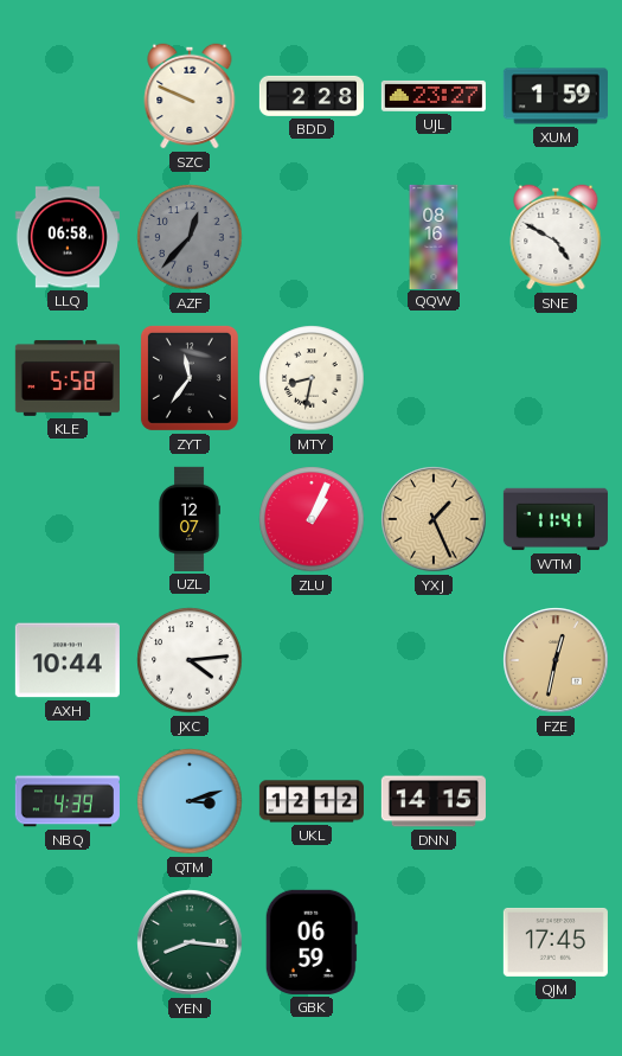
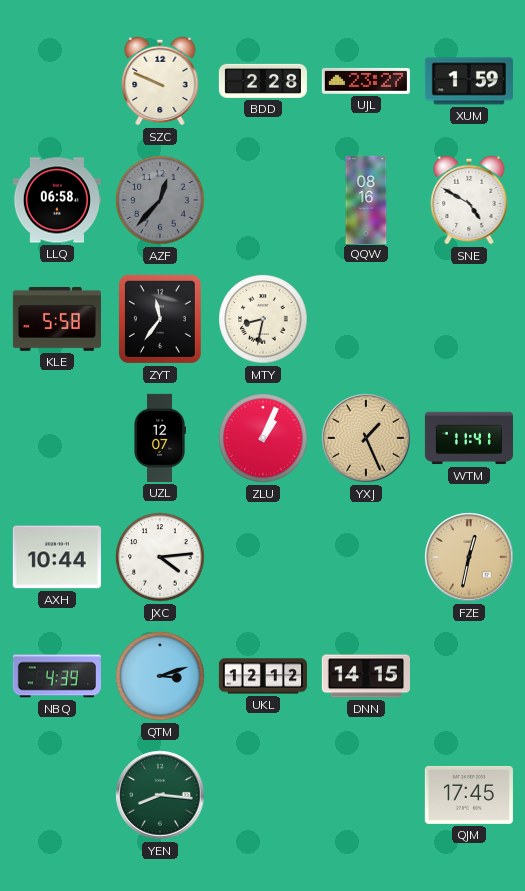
GBK: 06:59 -> none (312, 942)
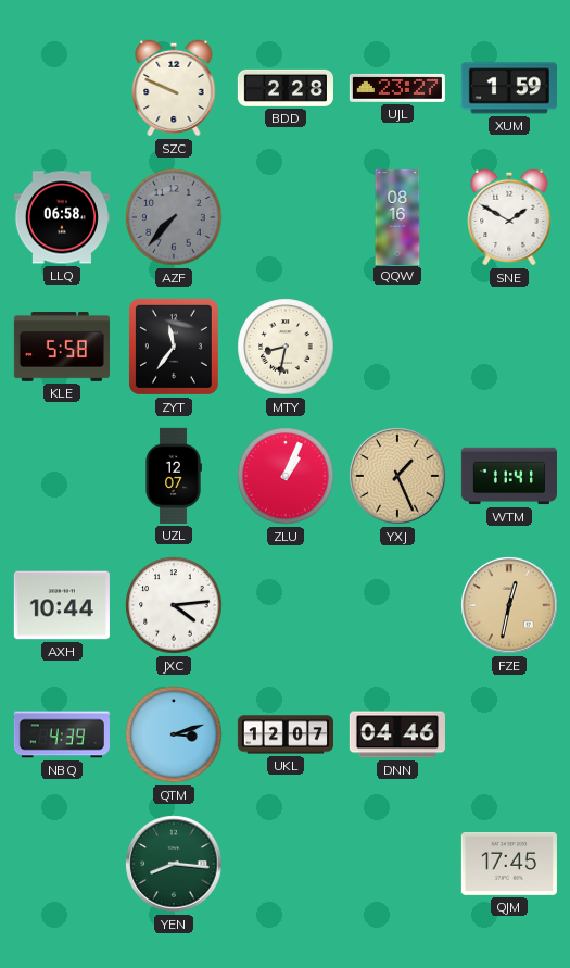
AZF: 12:37 -> 7:37 (174, 217)
SNE: 4:50 -> 1:50 (509, 217)
UKL: 12:12 -> 12:07 (286, 734)
DNN: 14:15 -> 04:46 (397, 734)
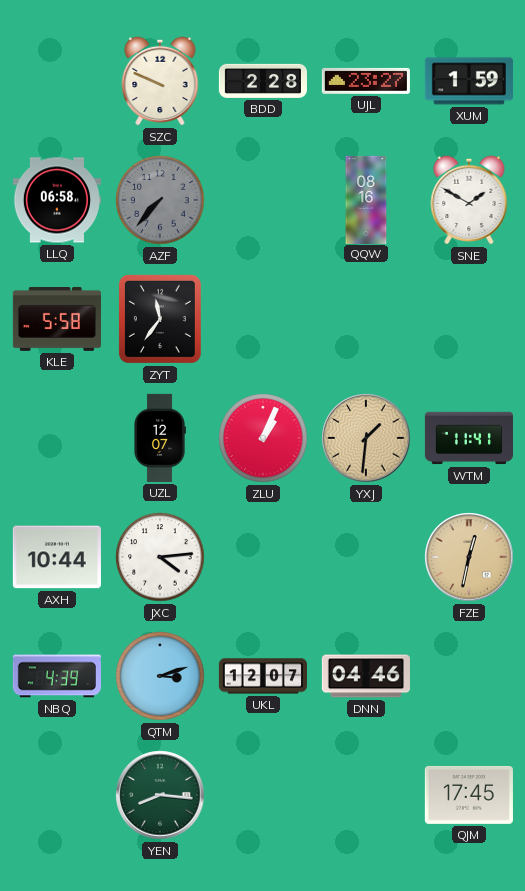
MTY: 8:32 -> none (286, 347)
YXJ: 1:26 -> 1:31 (366, 438)
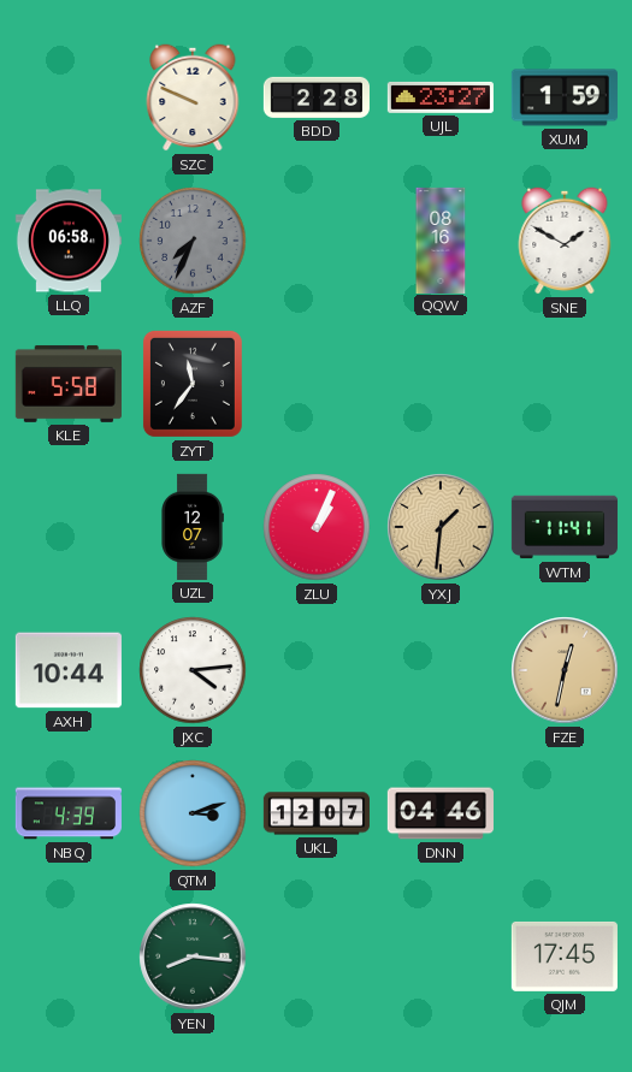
AZF: 7:37 -> 7:34 (193, 241)
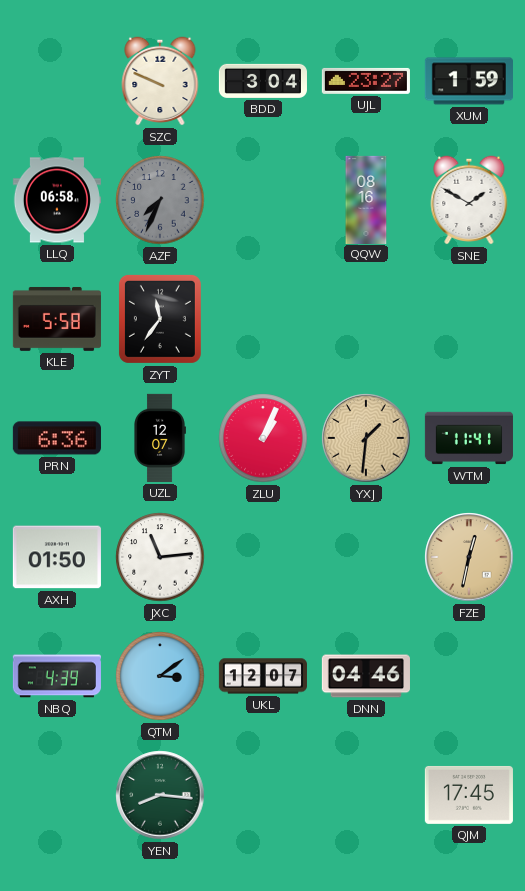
BDD: 2:28 -> 3:04 (263, 81)
PRN: none -> 6:36 (57, 438)
AXH: 10:44 -> 01:50 (57, 557)
JXC: 4:14 -> 11:14 (160, 557)
QTM: 3:12 -> 3:09 (160, 676)
